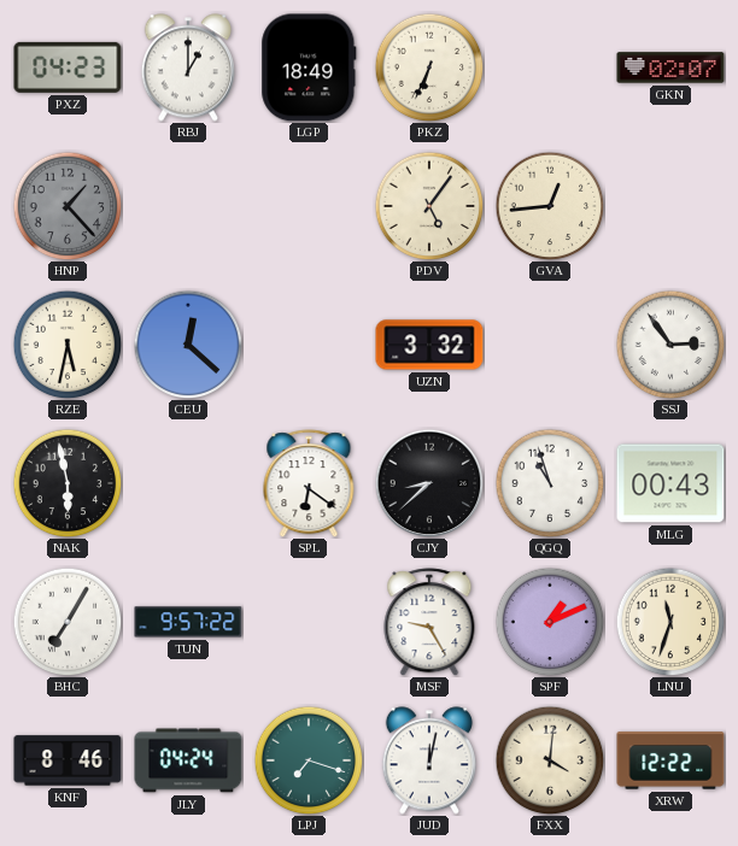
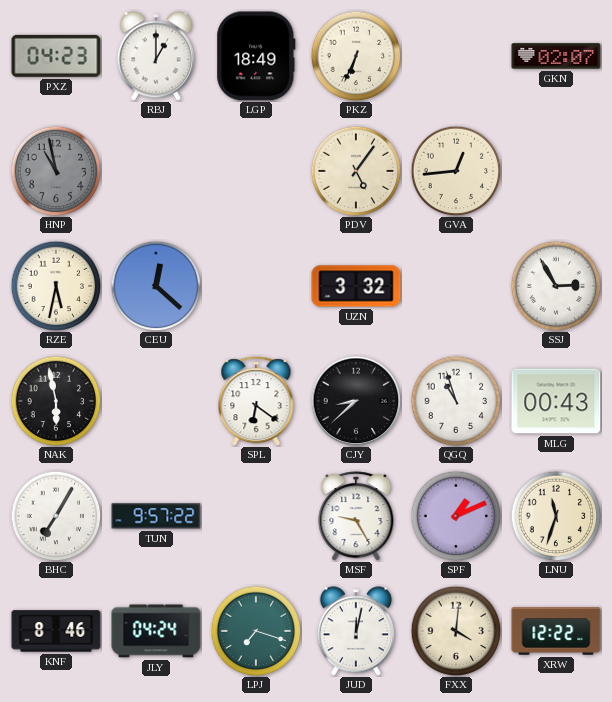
HNP: 1:23 -> 10:58 (56, 171)
SSJ: 2:54 -> 2:55 (556, 286)
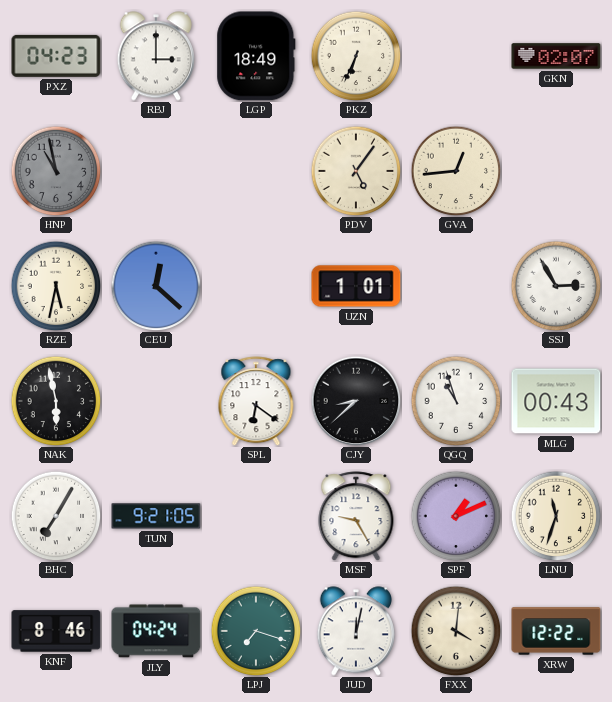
RBJ: 1:00 -> 3:00 (156, 56)
UZN: 3:32 -> 1:01 (356, 286)
TUN: 9:57 -> 9:21 (156, 516)
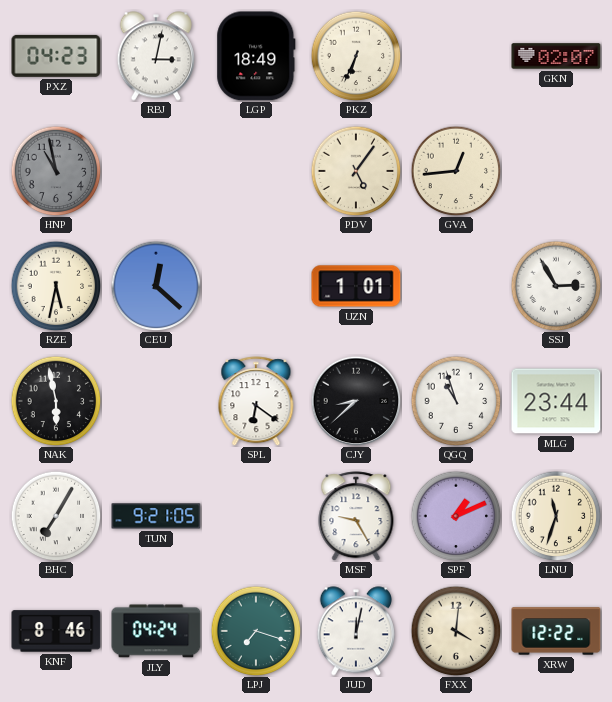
RBJ: 3:00 -> 3:02 (156, 56)
MLG: 00:43 -> 23:44 (556, 401)
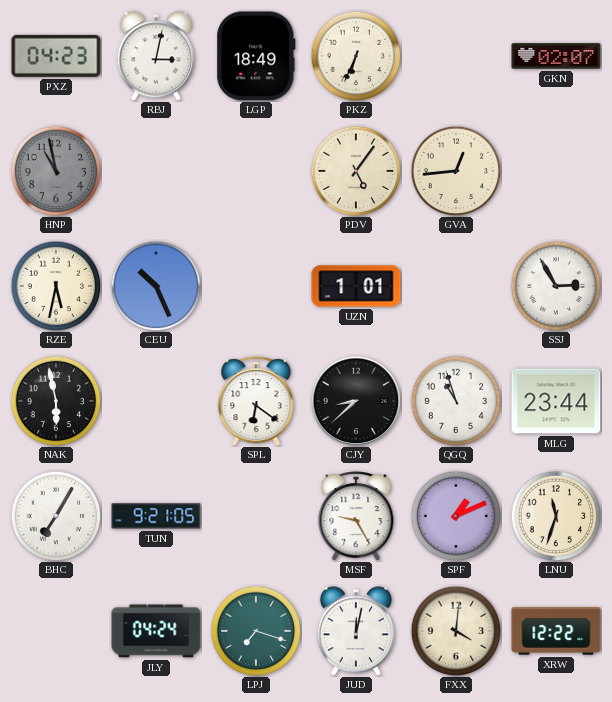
CEU: 12:22 -> 10:26 (156, 286)
KNF: 8:46 -> none (56, 631)
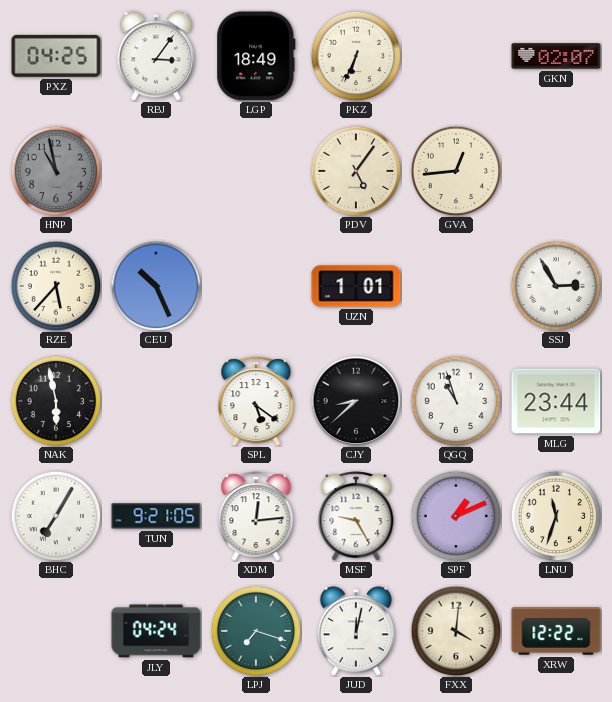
PXZ: 04:23 -> 04:25 (56, 56)
RBJ: 3:02 -> 3:06 (156, 56)
RZE: 5:32 -> 5:37 (56, 286)
SPL: 6:21 -> 5:21 (256, 401)
XDM: none -> 12:14 (256, 516)
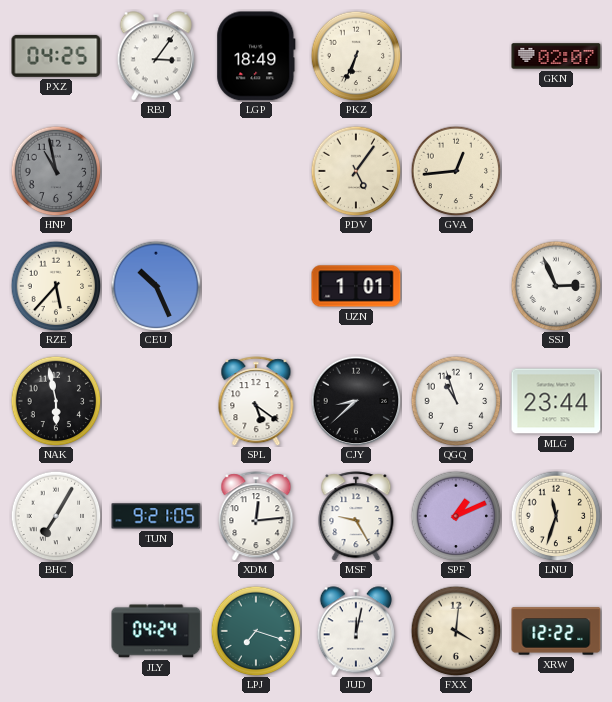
SSJ: 2:55 -> 2:56 (556, 286)
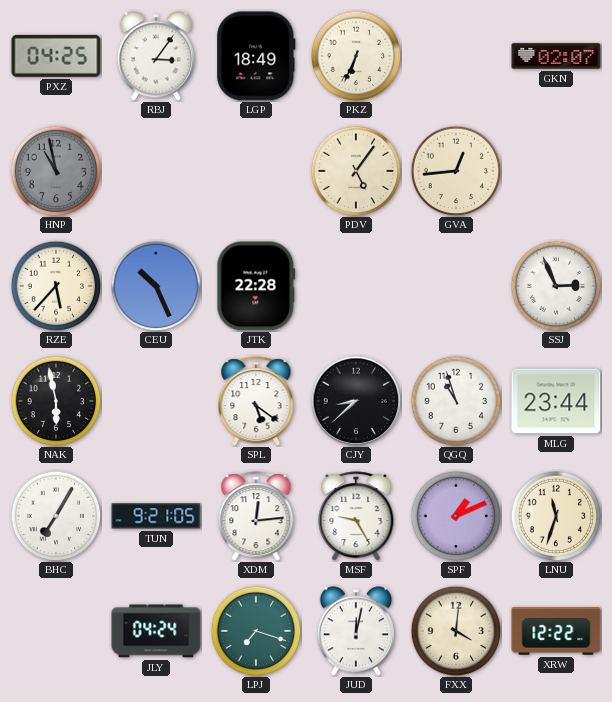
JTK: none -> 22:28 (256, 286)
UZN: 1:01 -> none (356, 286)
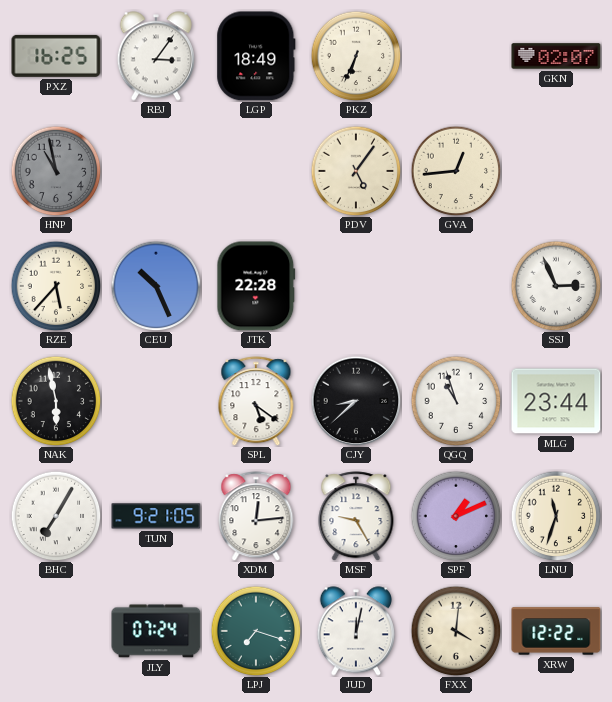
PXZ: 04:25 -> 16:25 (56, 56)
JLY: 04:24 -> 07:24 (156, 631)
